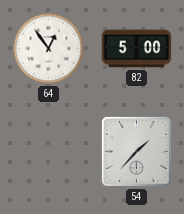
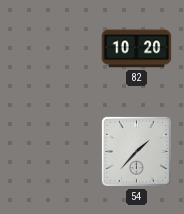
64: 12:54 -> none (49, 49)
82: 5:00 -> 10:20 (137, 49)
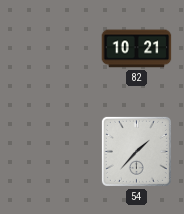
82: 10:20 -> 10:21 (137, 49)
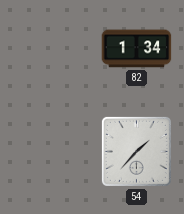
82: 10:21 -> 1:34 (137, 49)
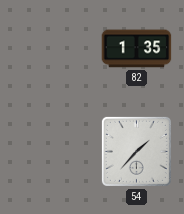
82: 1:34 -> 1:35 (137, 49)
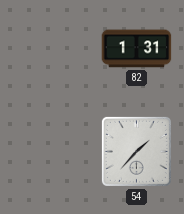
82: 1:35 -> 1:31 (137, 49)
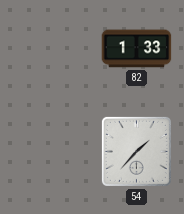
82: 1:31 -> 1:33 (137, 49)
